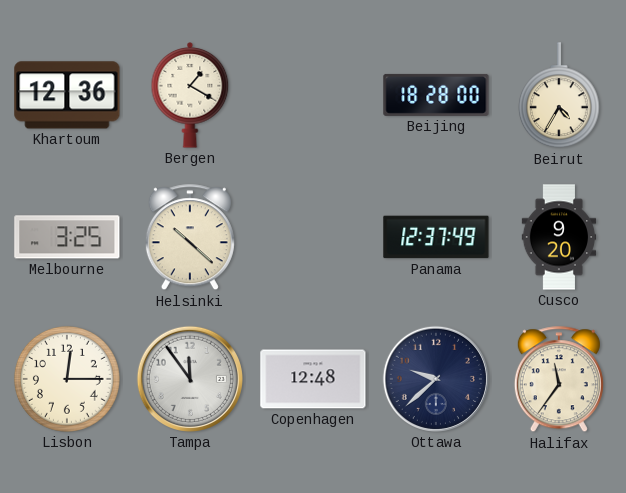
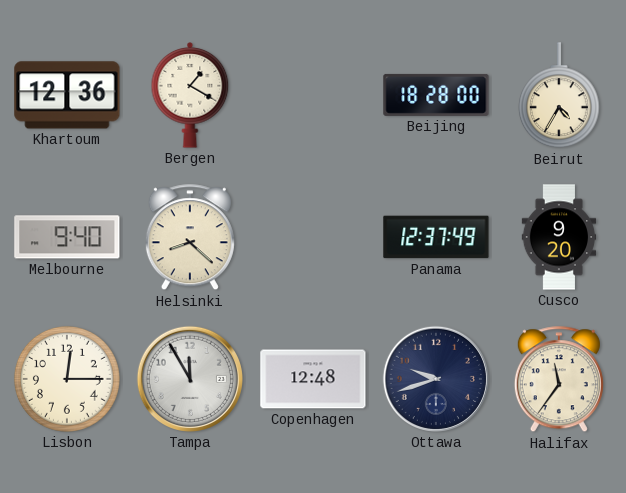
Melbourne: 3:25 -> 9:40 (67, 237)
Helsinki: 10:22 -> 8:22 (190, 238)
Tampa: 11:54 -> 11:55 (190, 379)
Ottawa: 9:38 -> 9:42 (436, 379)
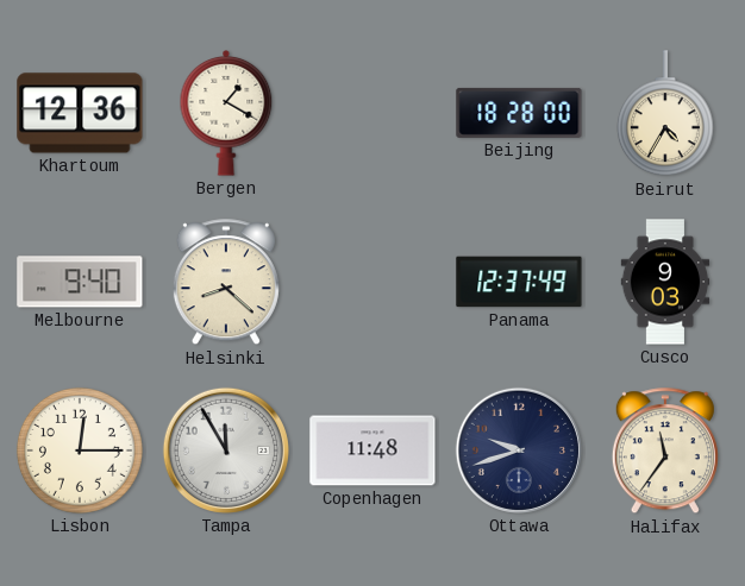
Cusco: 9:20 -> 9:03 (665, 282)
Copenhagen: 12:48 -> 11:48 (372, 450)
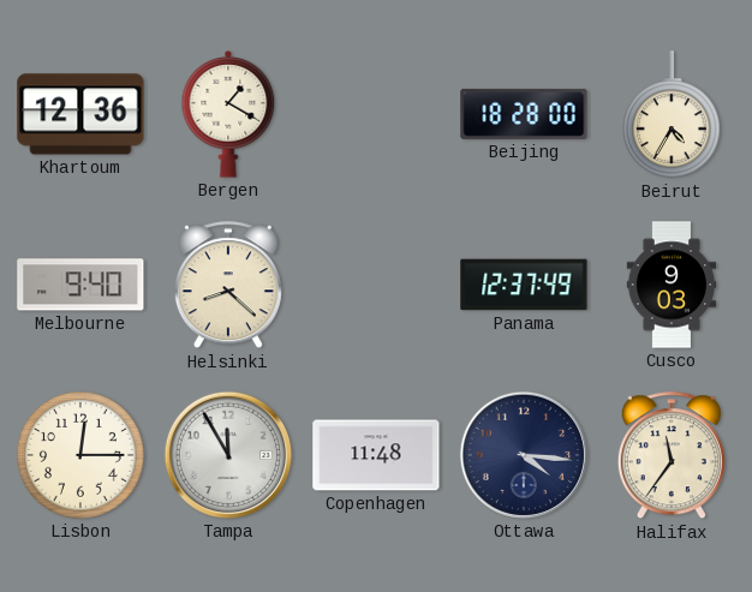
Ottawa: 9:42 -> 4:16 (524, 455)
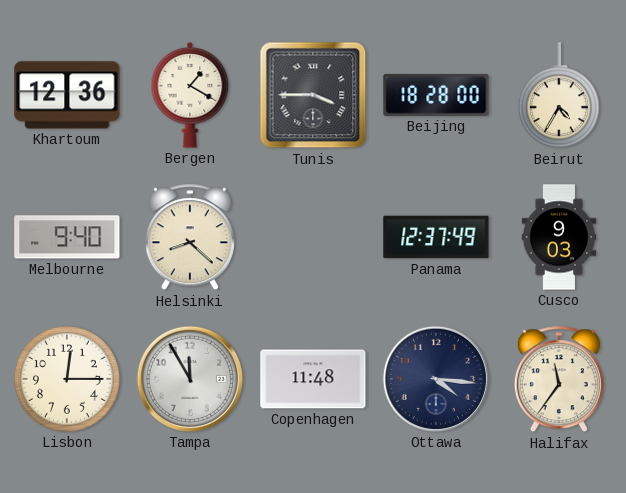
Tunis: none -> 3:45 (313, 95)
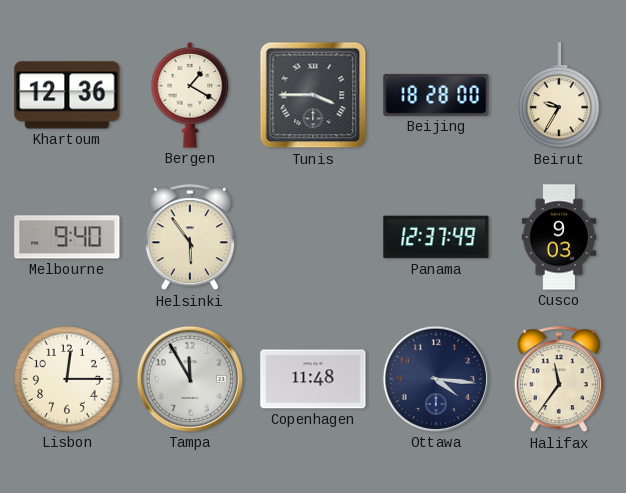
Beirut: 4:35 -> 9:35 (559, 96)
Helsinki: 8:22 -> 5:54 (190, 238)
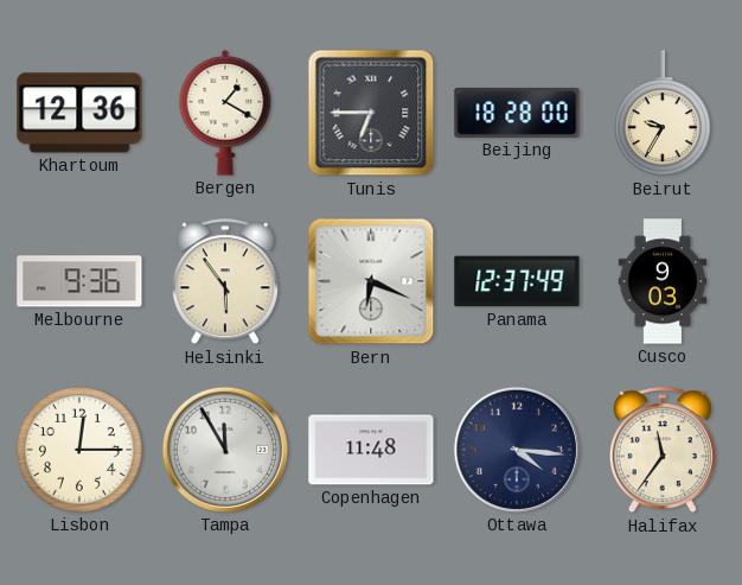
Tunis: 3:45 -> 6:45 (371, 113)
Melbourne: 9:40 -> 9:36 (79, 281)
Bern: none -> 6:19 (371, 281)
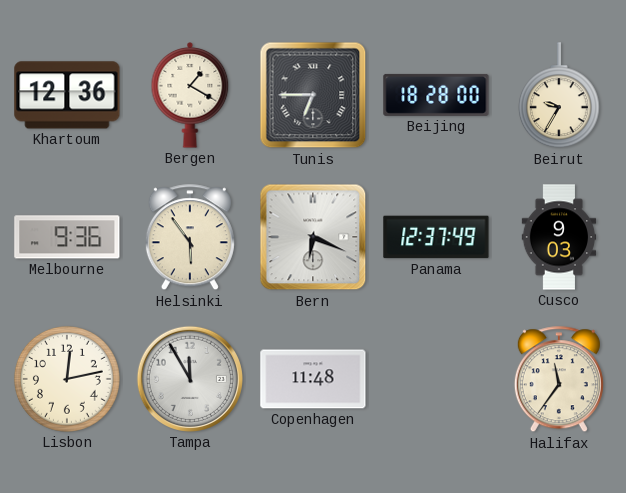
Lisbon: 12:15 -> 12:13 (67, 379)
Ottawa: 4:16 -> none (517, 450)
